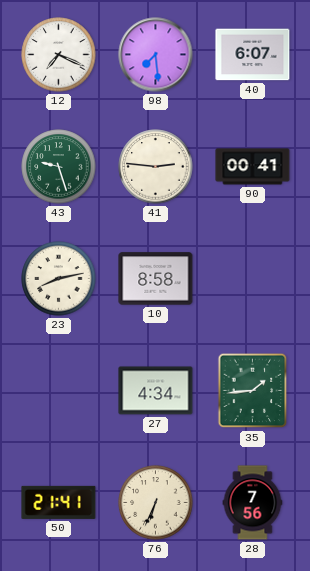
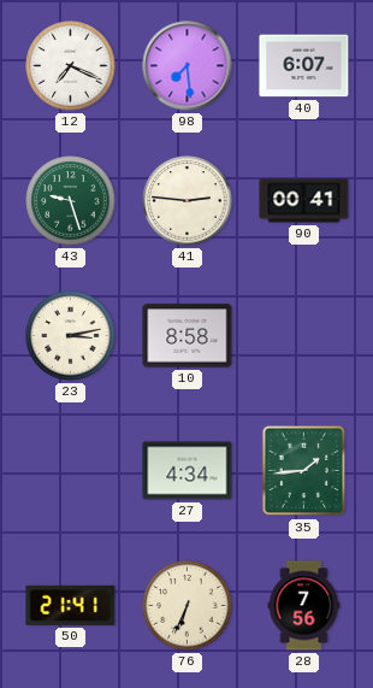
23: 8:13 -> 3:13 (71, 336)
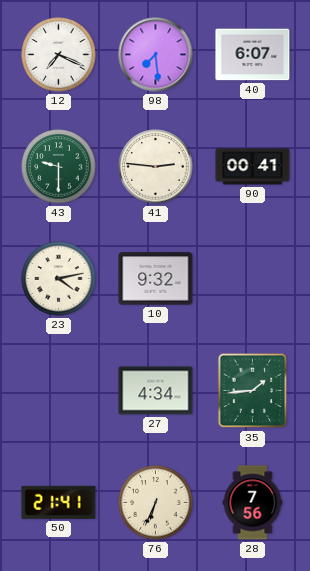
43: 9:27 -> 9:30 (59, 167)
23: 3:13 -> 4:13 (59, 279)
10: 8:58 -> 9:32 (156, 279)
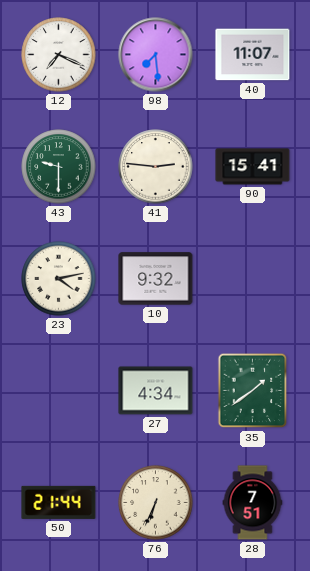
40: 6:07 -> 11:07 (253, 55)
90: 00:41 -> 15:41 (253, 167)
35: 1:44 -> 1:39 (253, 391)
50: 21:41 -> 21:44 (59, 502)
28: 7:56 -> 7:51 (253, 503)
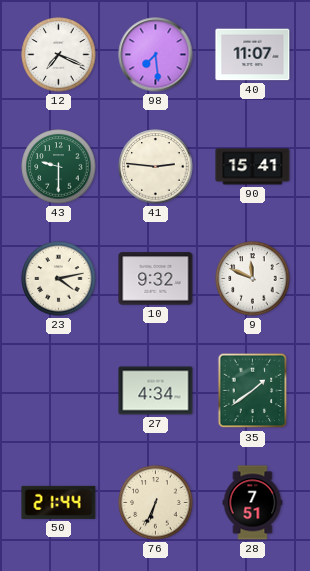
9: none -> 11:49 (253, 279)
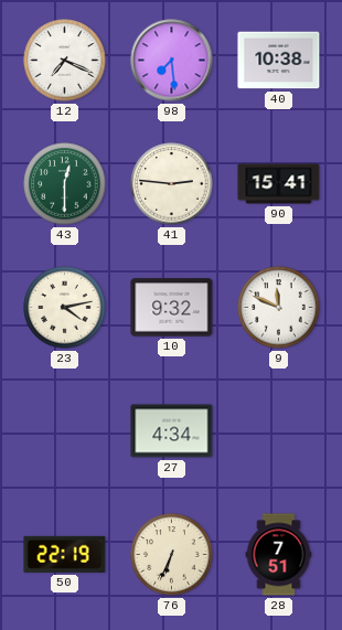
40: 11:07 -> 10:38 (279, 61)
43: 9:30 -> 12:30 (65, 184)
35: 1:39 -> none (253, 391)
50: 21:44 -> 22:19 (65, 554)
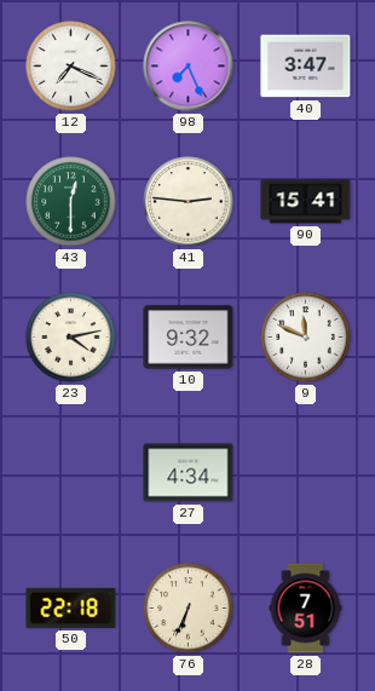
98: 7:29 -> 7:26 (189, 67)
40: 10:38 -> 3:47 (306, 67)
50: 22:19 -> 22:18 (71, 607)
